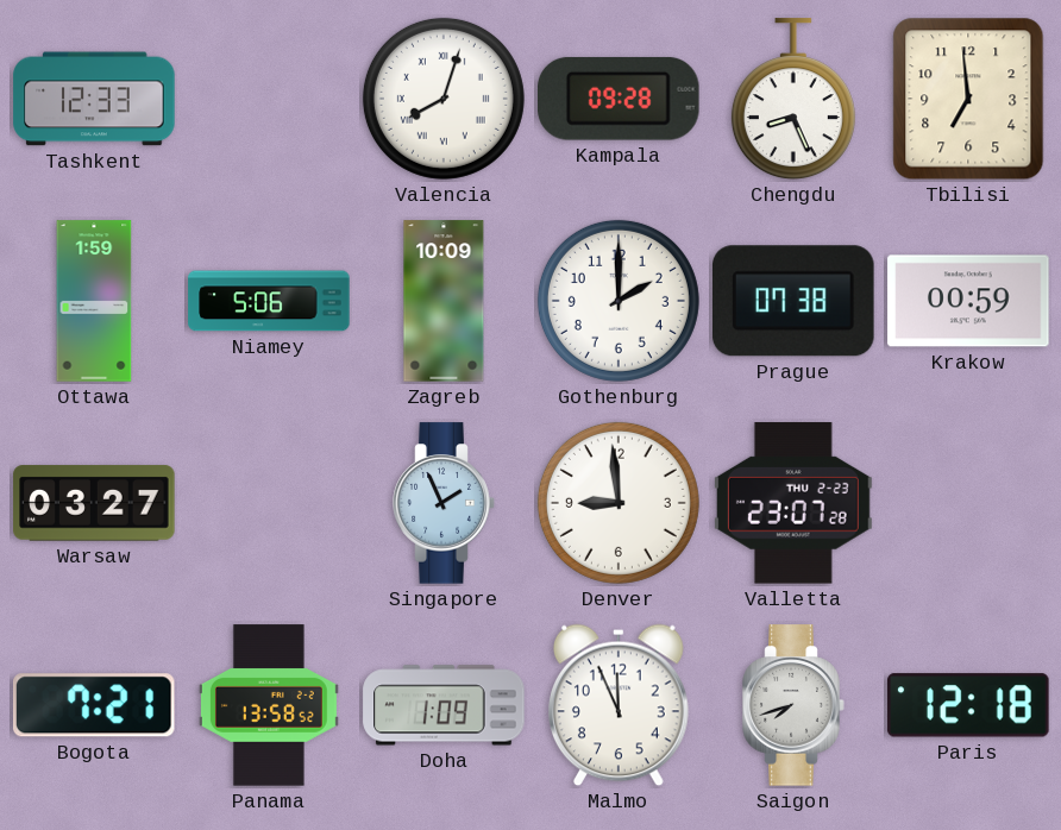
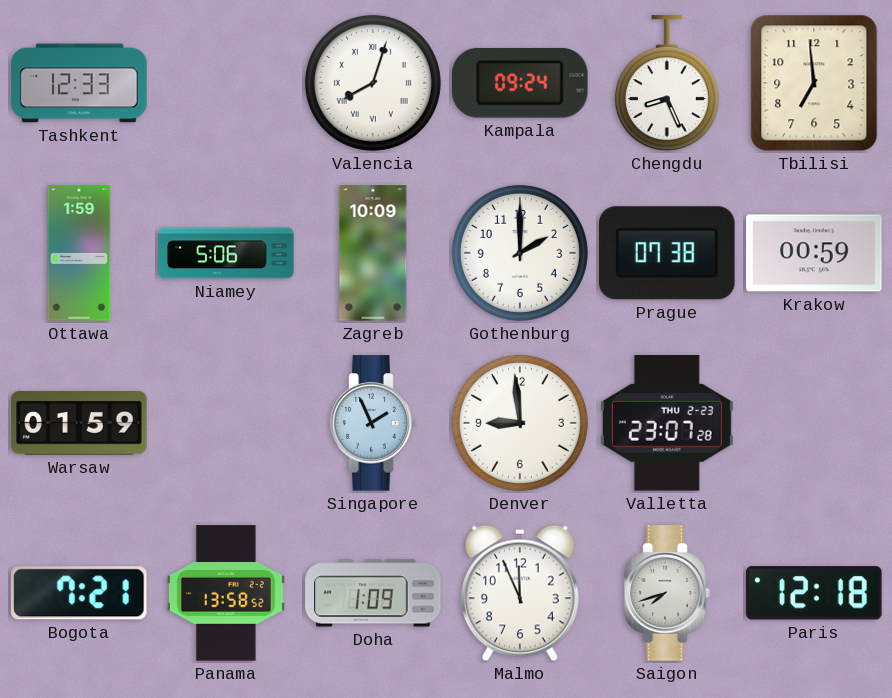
Kampala: 09:28 -> 09:24 (521, 83)
Warsaw: 03:27 -> 01:59 (79, 423)
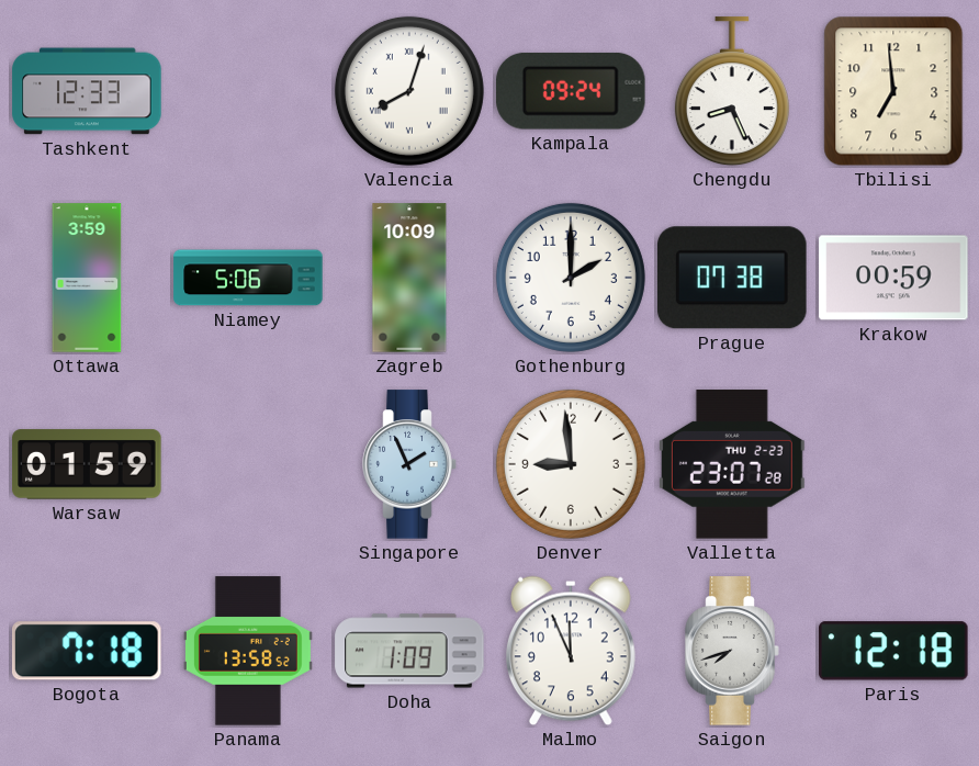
Ottawa: 1:59 -> 3:59 (87, 278)
Bogota: 7:21 -> 7:18 (88, 651)
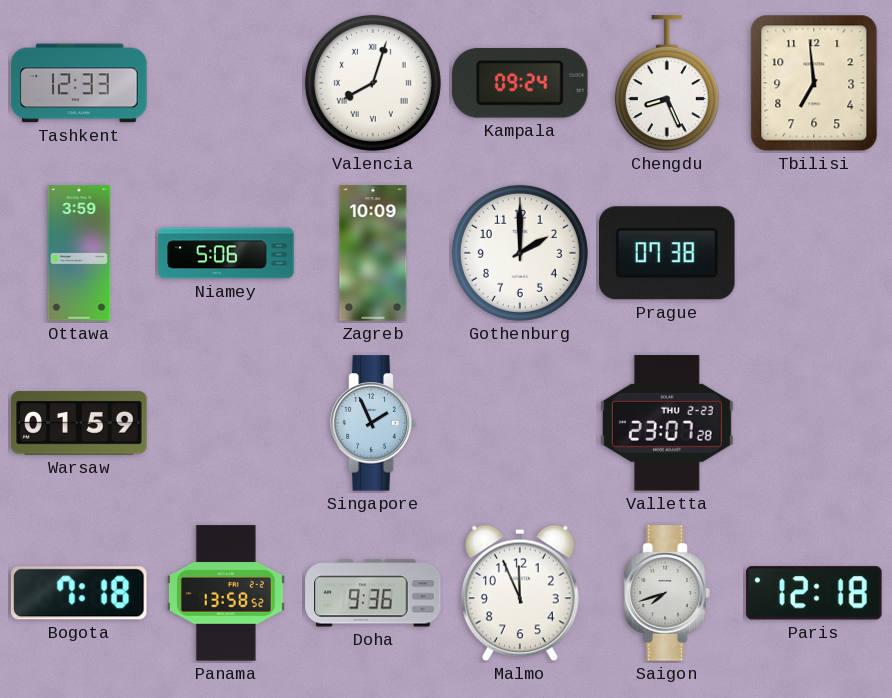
Krakow: 00:59 -> none (893, 278)
Denver: 8:59 -> none (571, 464)
Doha: 1:09 -> 9:36 (373, 593)
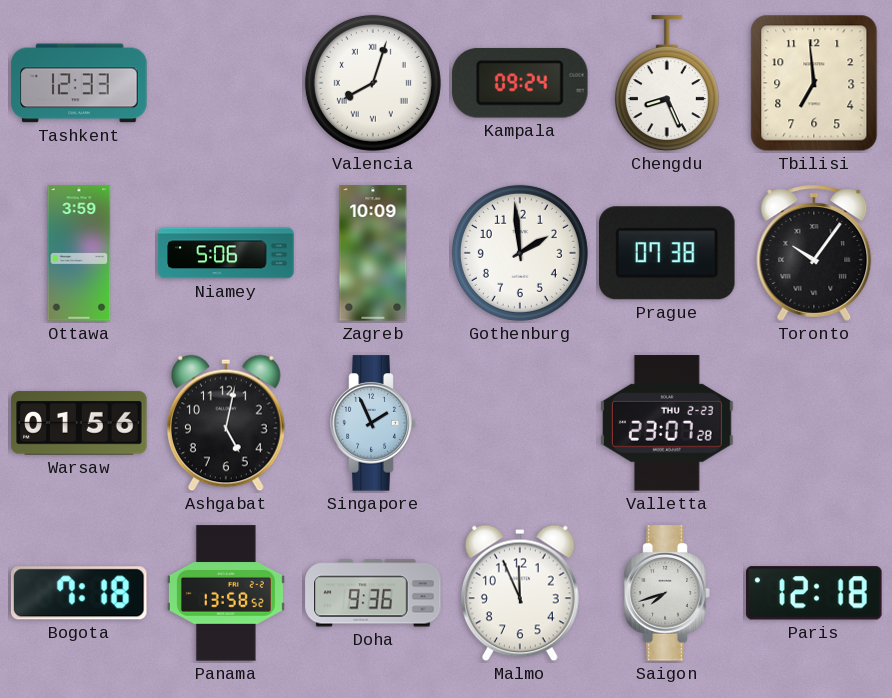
Gothenburg: 2:00 -> 1:59 (520, 253)
Toronto: none -> 10:06 (814, 253)
Warsaw: 01:59 -> 01:56 (79, 423)
Ashgabat: none -> 5:02 (227, 423)
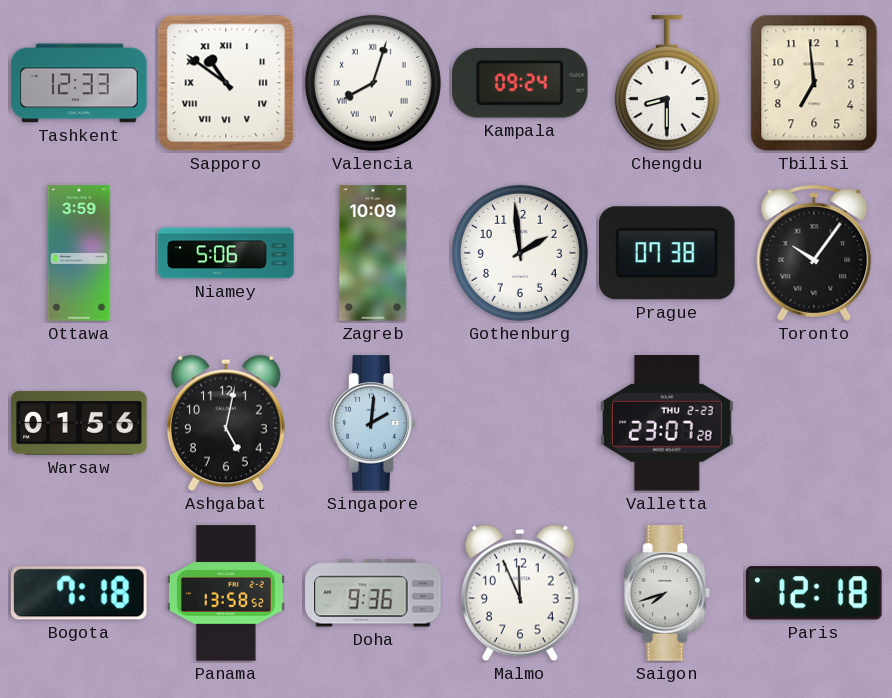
Sapporo: none -> 10:51 (226, 83)
Chengdu: 8:26 -> 8:30 (667, 84)
Singapore: 1:56 -> 2:01 (373, 423)
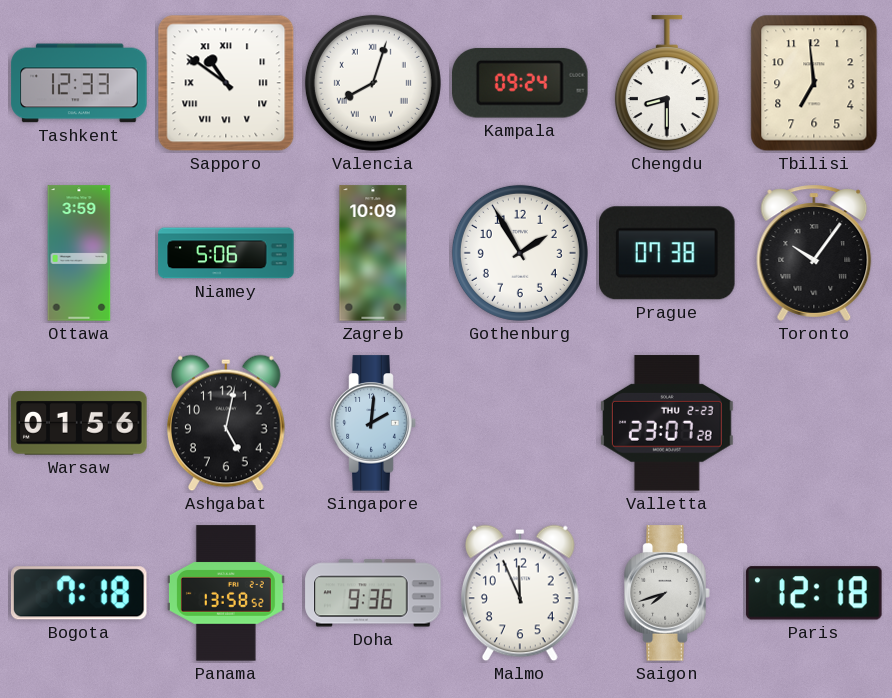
Gothenburg: 1:59 -> 1:55 (520, 253)
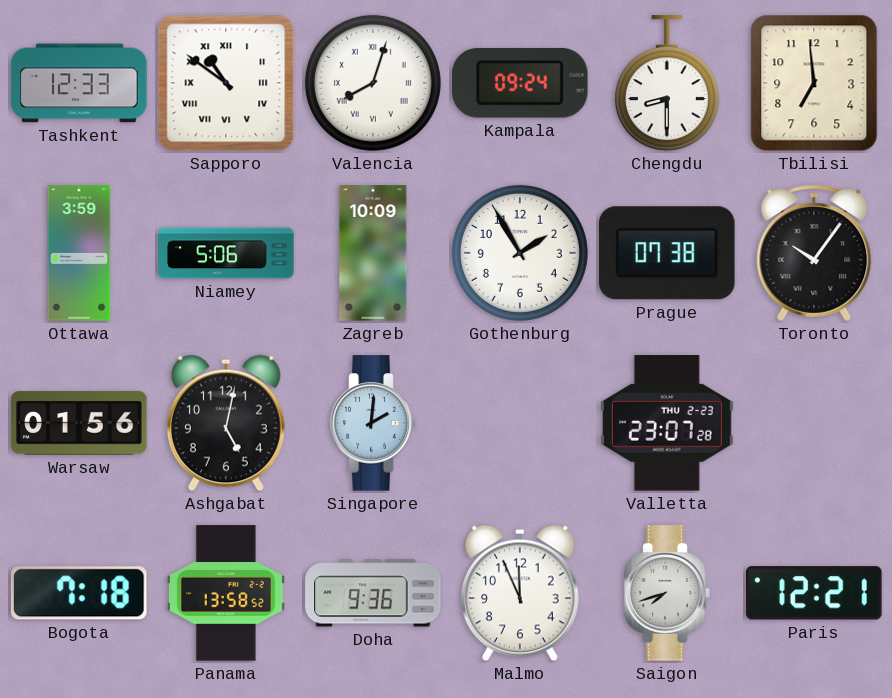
Paris: 12:18 -> 12:21 (814, 593)
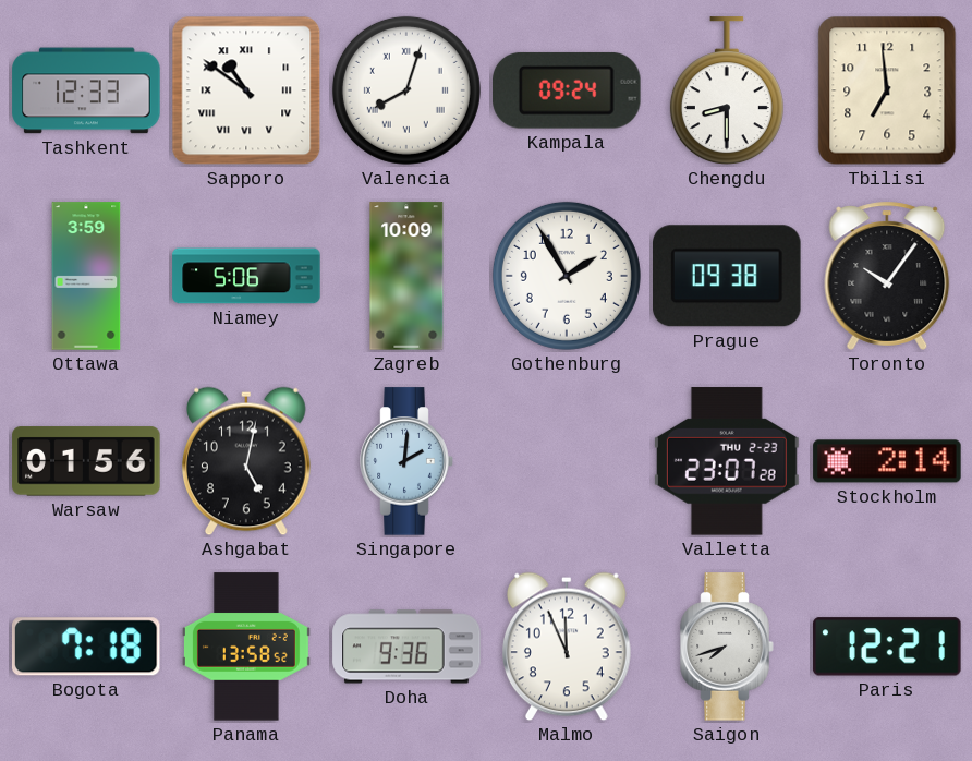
Prague: 07:38 -> 09:38 (728, 276)
Stockholm: none -> 2:14 (887, 461)
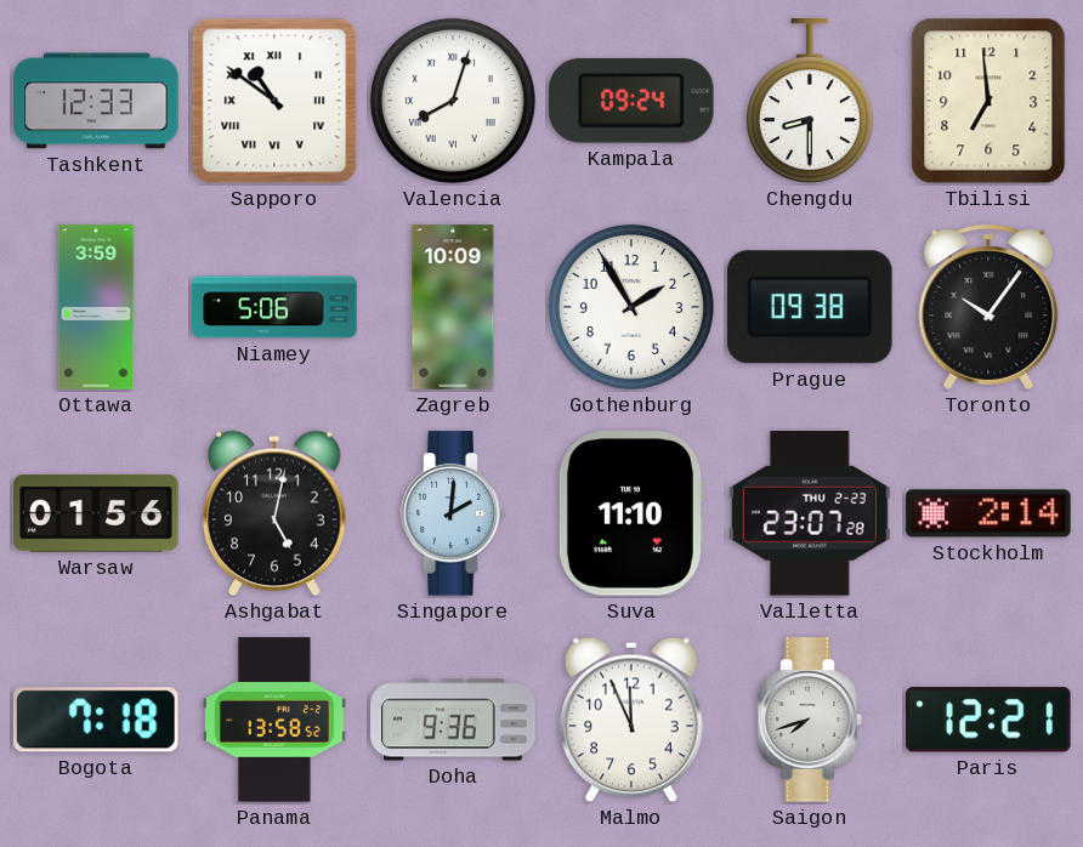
Suva: none -> 11:10 (630, 513)
